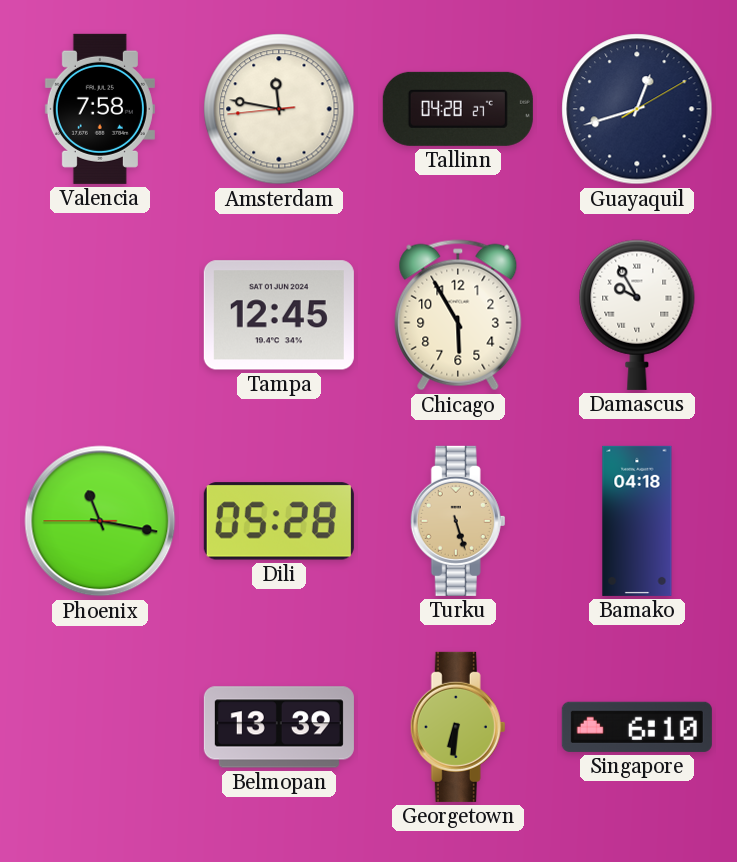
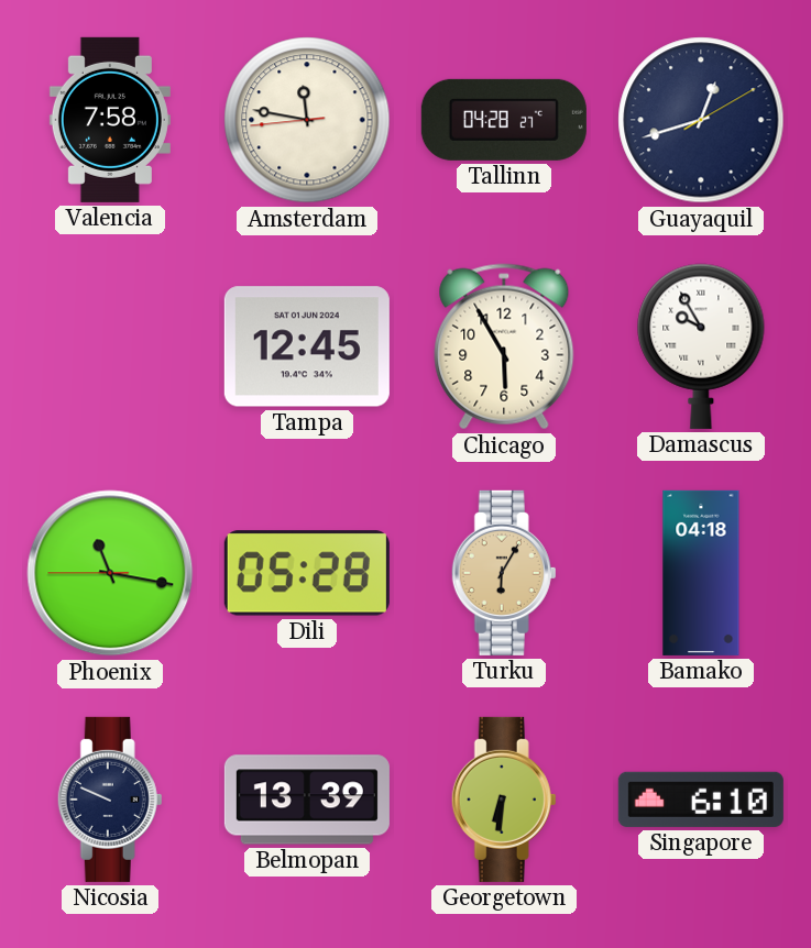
Turku: 5:27 -> 6:05 (504, 573)
Nicosia: none -> 9:49 (110, 800)
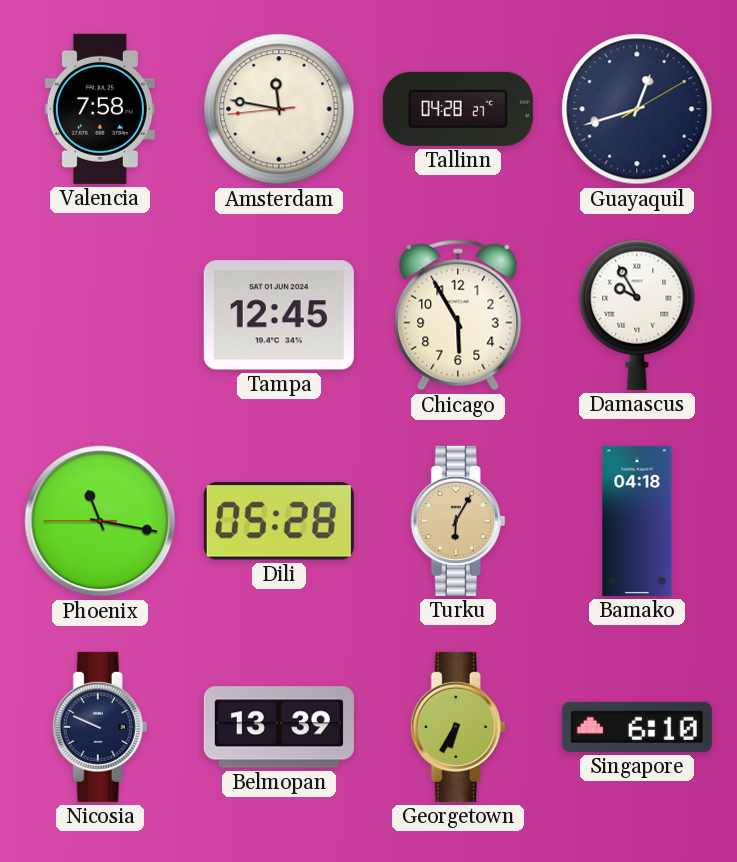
Georgetown: 6:31 -> 6:35 (458, 727)
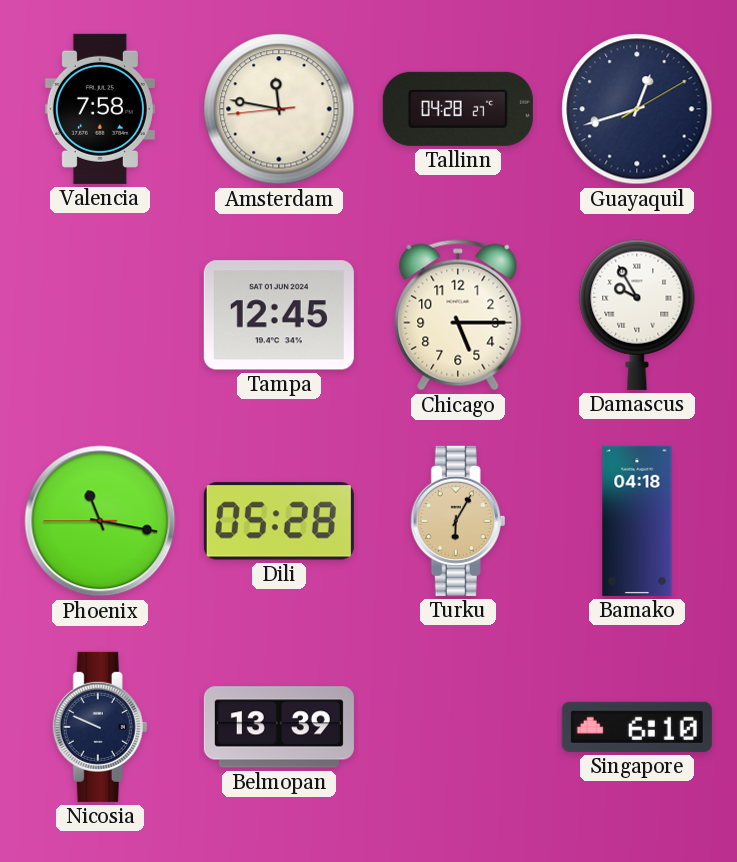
Chicago: 5:55 -> 5:15 (458, 315)
Georgetown: 6:35 -> none (458, 727)
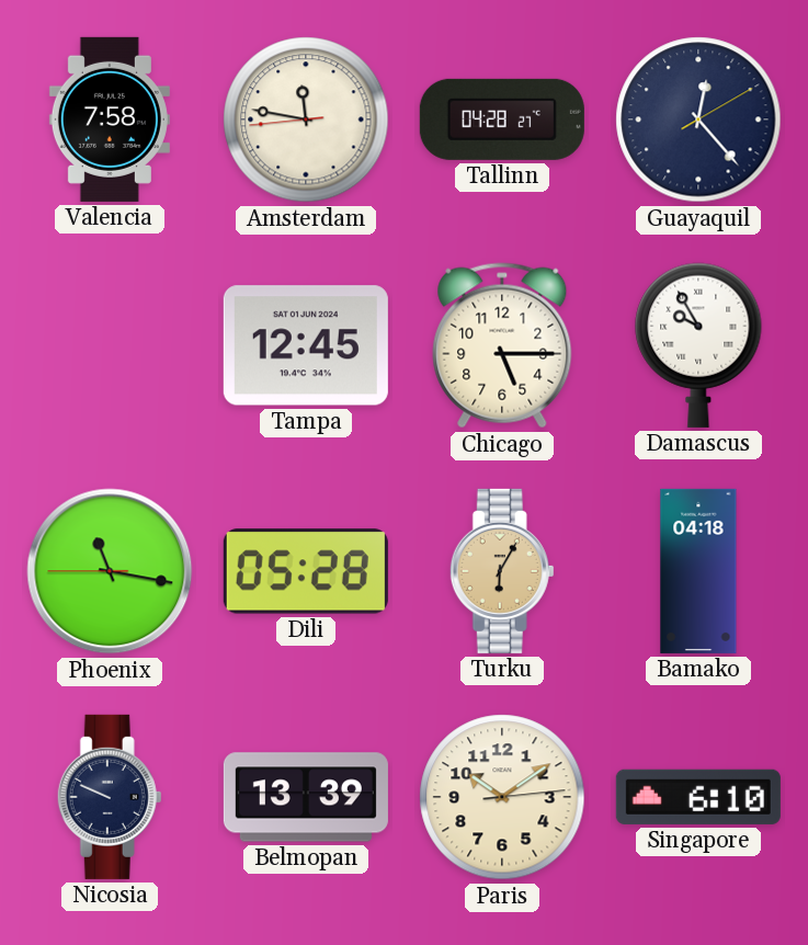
Guayaquil: 12:42 -> 12:23 (698, 119)
Paris: none -> 10:09 (502, 797)
